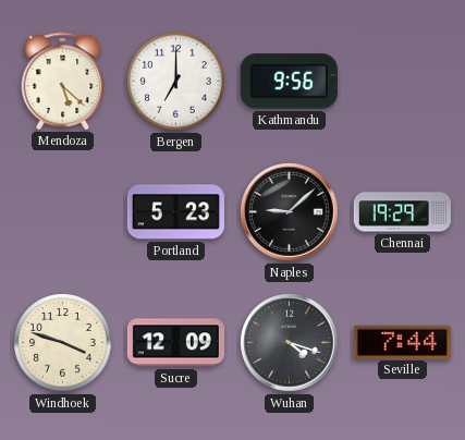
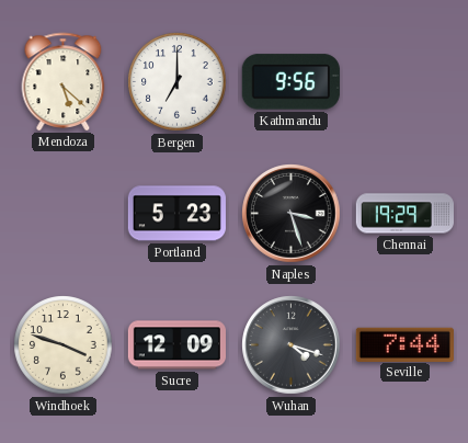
Naples: 9:08 -> 3:27 (292, 214)
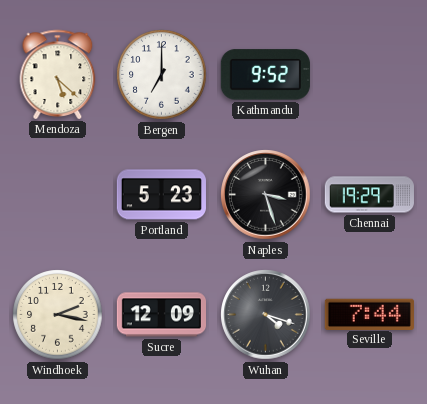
Kathmandu: 9:56 -> 9:52 (265, 75)
Windhoek: 3:48 -> 2:17 (58, 315)
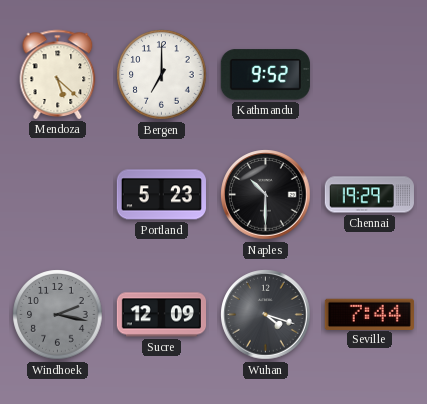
Naples: 3:27 -> 10:30 (266, 195)
Windhoek dial: cream -> grey (58, 315)
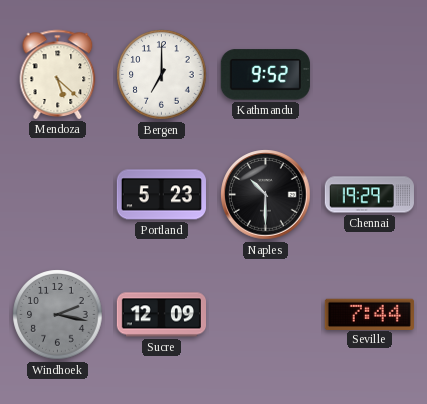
Wuhan: 4:18 -> none (266, 315)
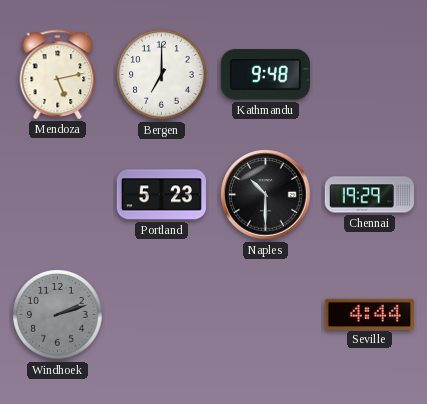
Mendoza: 5:22 -> 5:13 (58, 74)
Kathmandu: 9:52 -> 9:48 (265, 75)
Windhoek: 2:17 -> 2:12 (58, 315)
Sucre: 12:09 -> none (161, 315)
Seville: 7:44 -> 4:44 (369, 314)
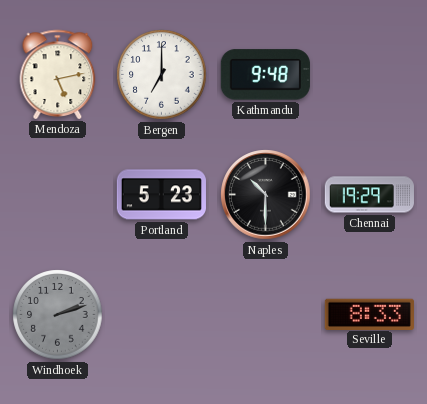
Seville: 4:44 -> 8:33 (369, 314)
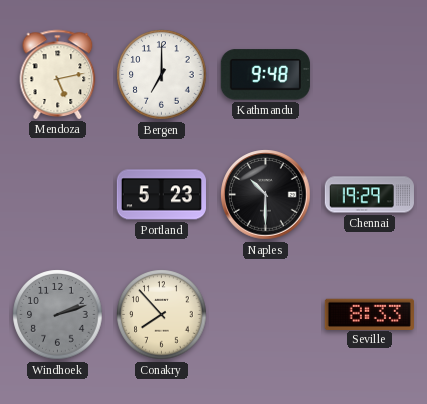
Conakry: none -> 7:53 (162, 315)
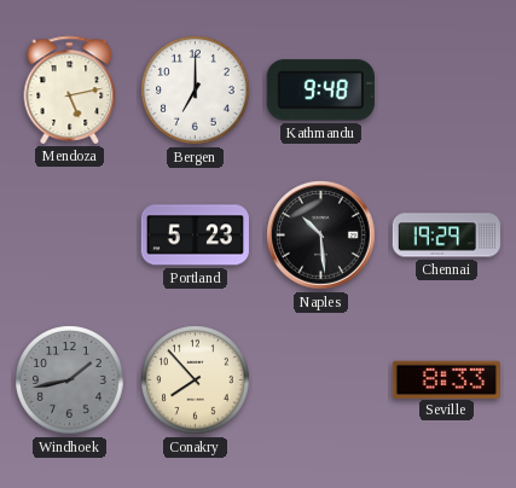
Naples: 10:30 -> 10:29 (321, 236)
Windhoek: 2:12 -> 1:43 (70, 380)
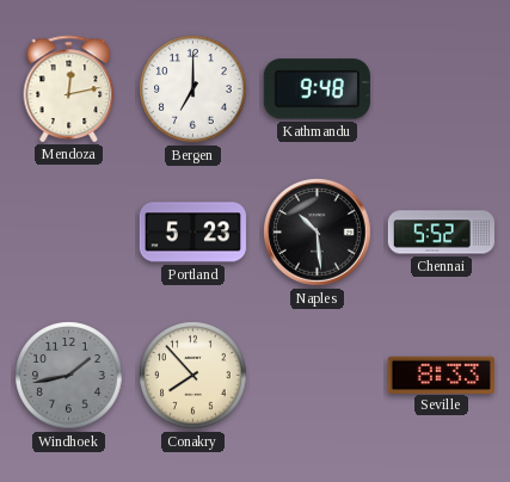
Mendoza: 5:13 -> 12:13 (69, 88)
Chennai: 19:29 -> 5:52 (441, 233)
